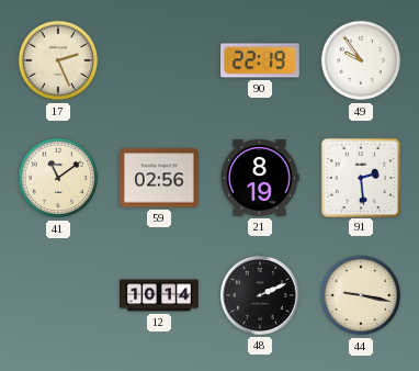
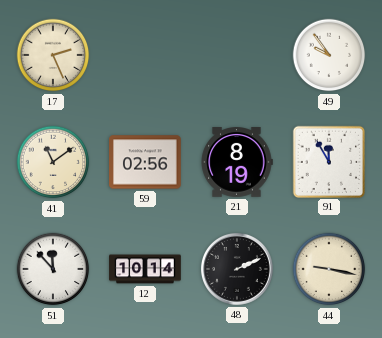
90: 22:19 -> none (261, 60)
91: 2:29 -> 11:55 (328, 161)
51: none -> 11:53 (53, 269)
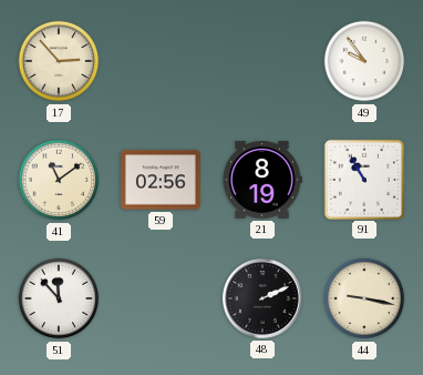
17: 2:26 -> 2:53 (59, 61)
91: 11:55 -> 10:55 (363, 179)
12: 10:14 -> none (145, 269)
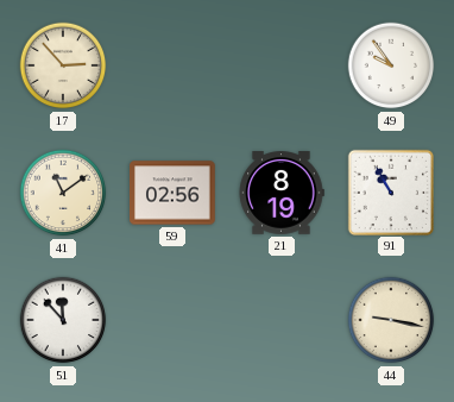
48: 2:11 -> none (262, 298)
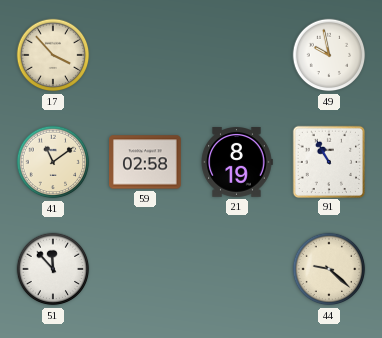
17: 2:53 -> 3:53 (53, 55)
49: 9:54 -> 9:58 (329, 55)
59: 02:56 -> 02:58 (146, 162)
44: 9:17 -> 9:22 (329, 269)
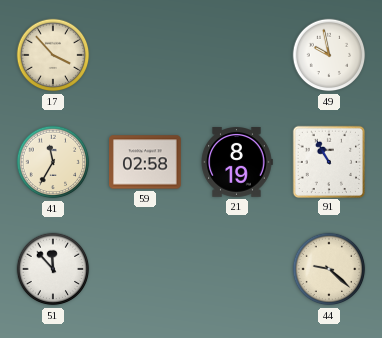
41: 11:09 -> 11:35 (53, 162)
